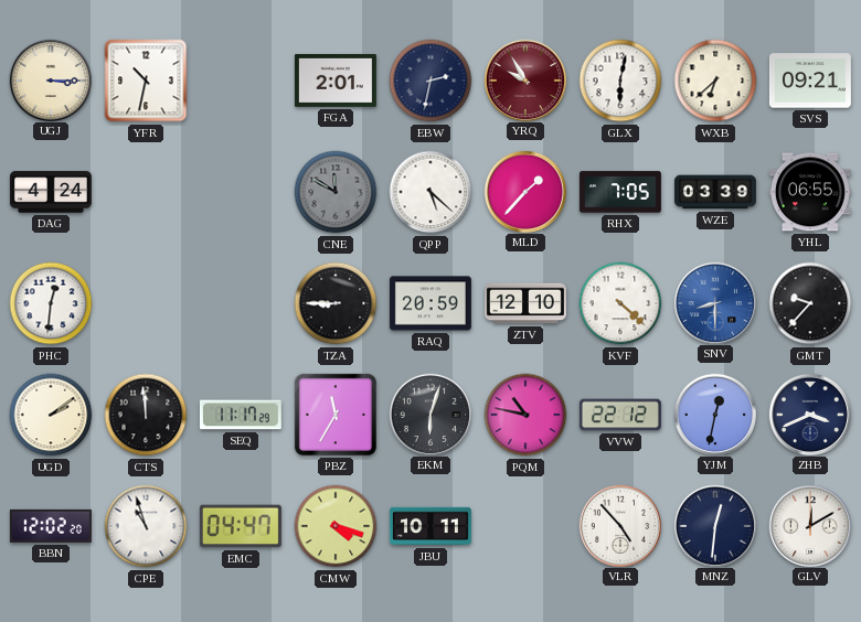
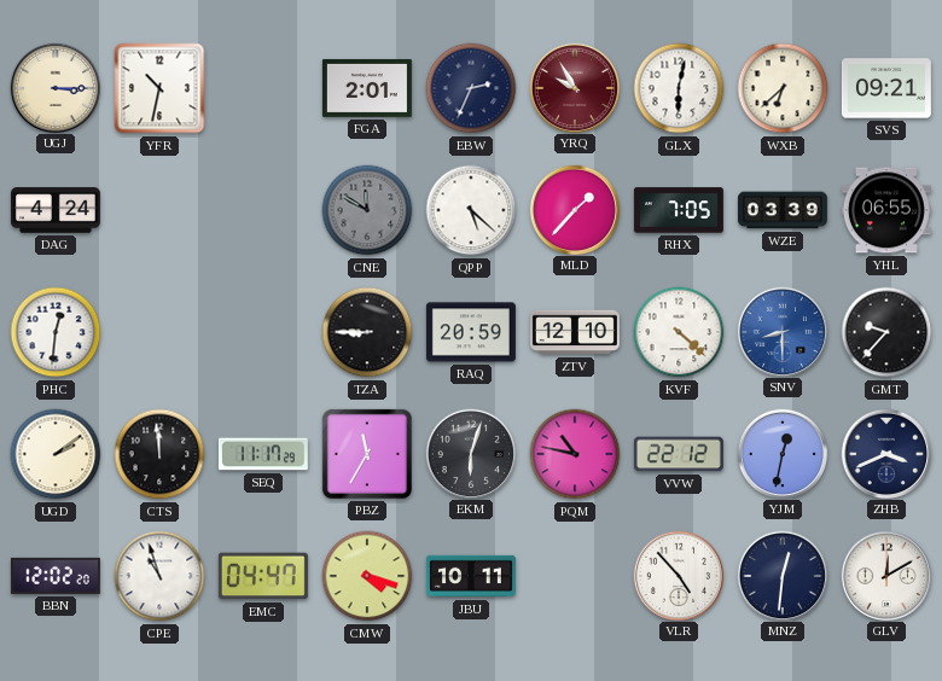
EBW: 2:32 -> 2:34 (471, 88)
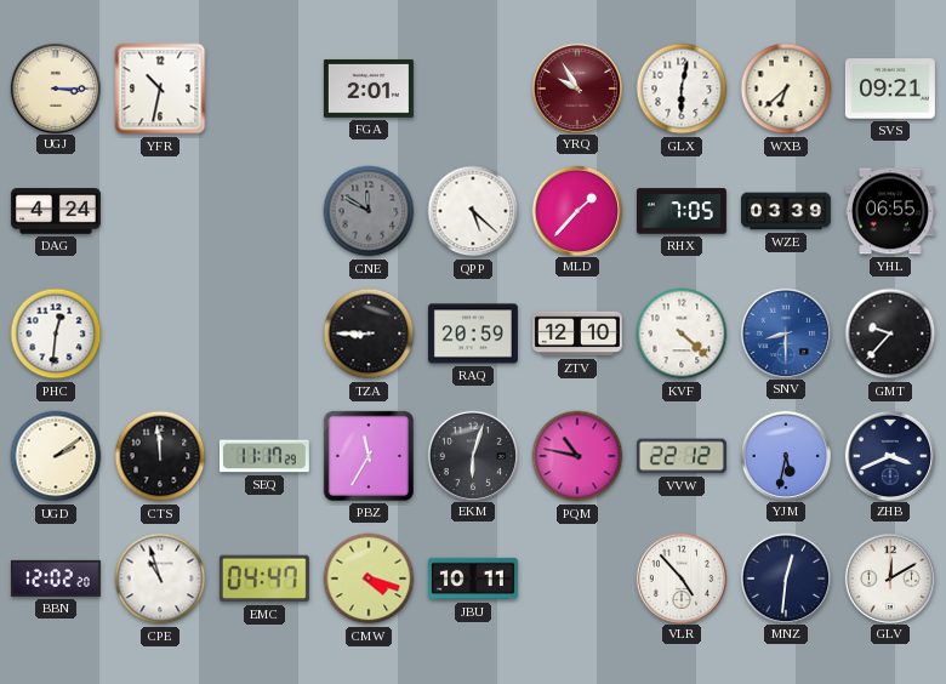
EBW: 2:34 -> none (471, 88)
YJM: 12:32 -> 5:32 (785, 455)
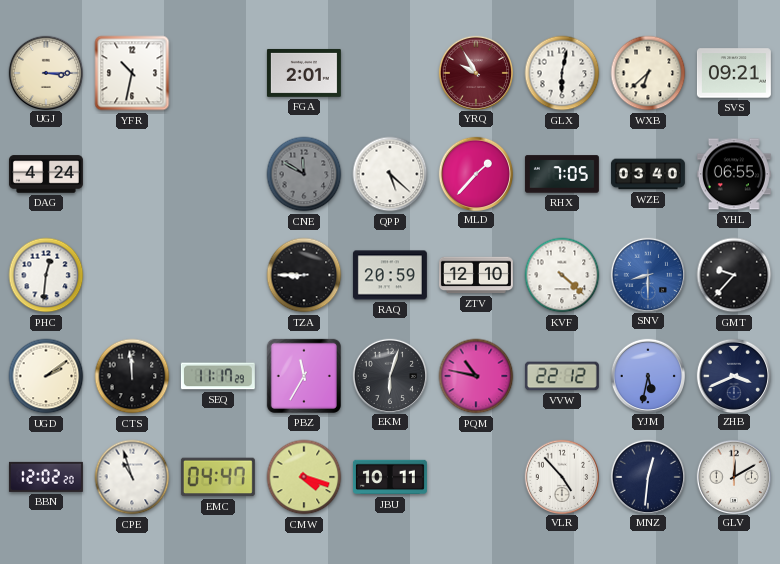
WZE: 03:39 -> 03:40 (648, 174)
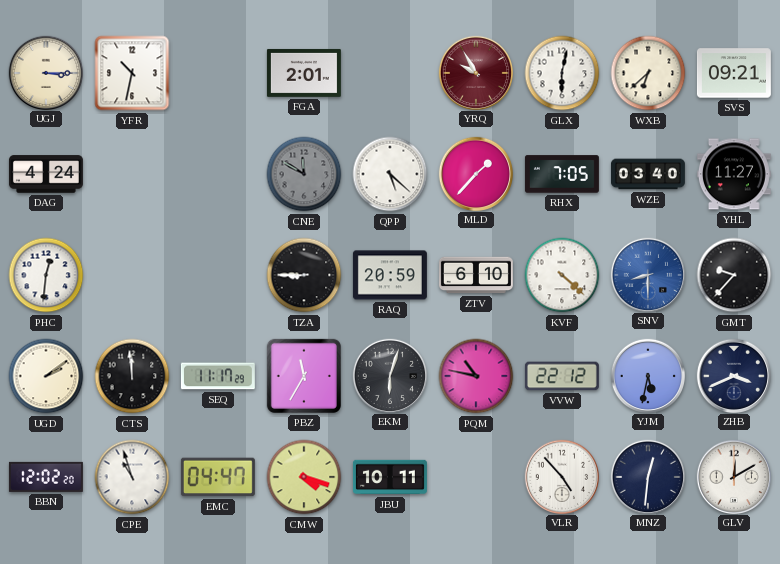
YHL: 06:55 -> 11:27 (734, 174)
ZTV: 12:10 -> 6:10 (476, 275)
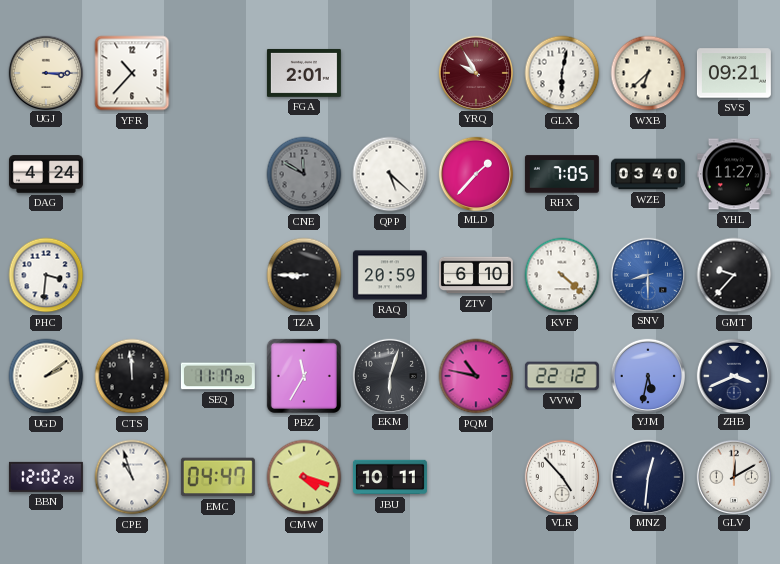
YFR: 10:32 -> 10:37 (132, 73)
PHC: 12:31 -> 3:31 (46, 275)
